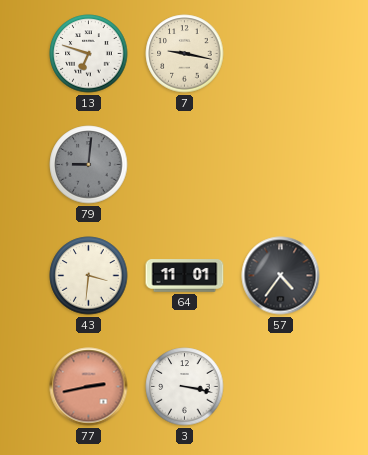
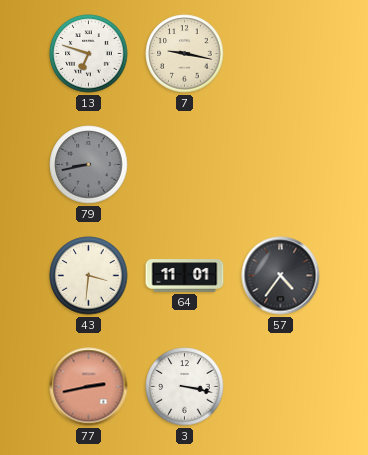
79: 9:01 -> 8:43 (89, 165)
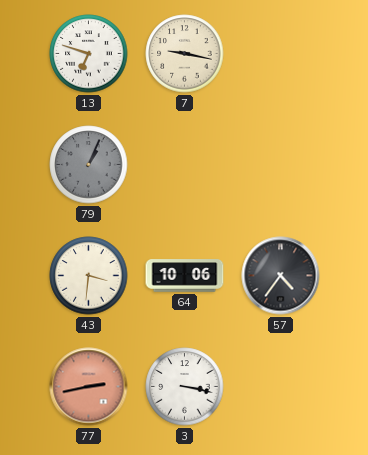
79: 8:43 -> 1:04 (89, 165)
64: 11:01 -> 10:06 (185, 276)
